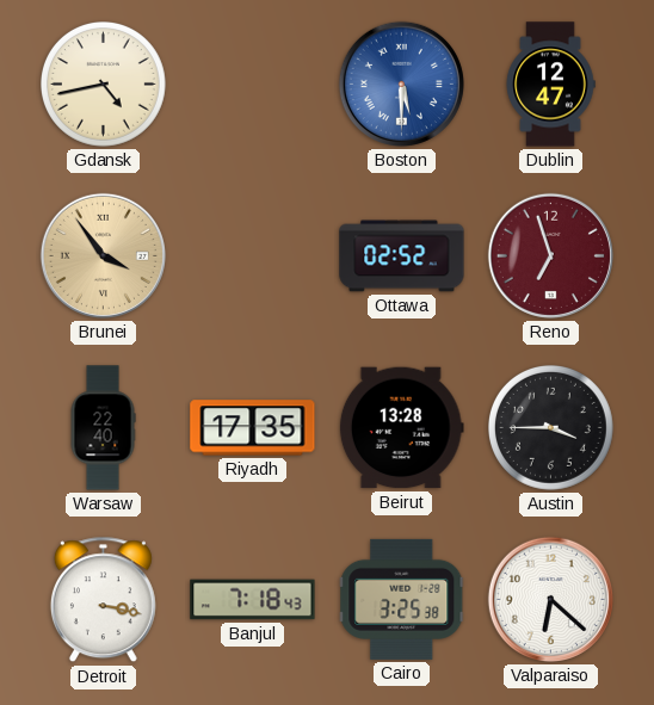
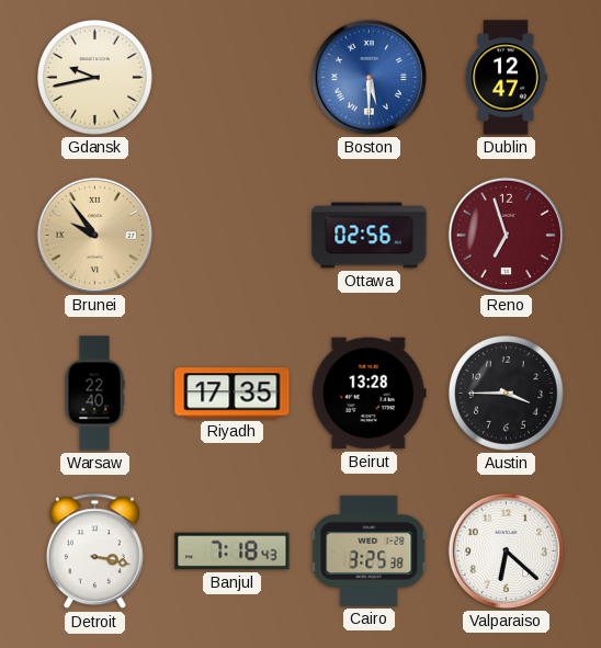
Gdansk: 4:43 -> 9:43 (95, 78)
Brunei: 3:54 -> 9:54 (94, 235)
Ottawa: 02:52 -> 02:56 (370, 236)
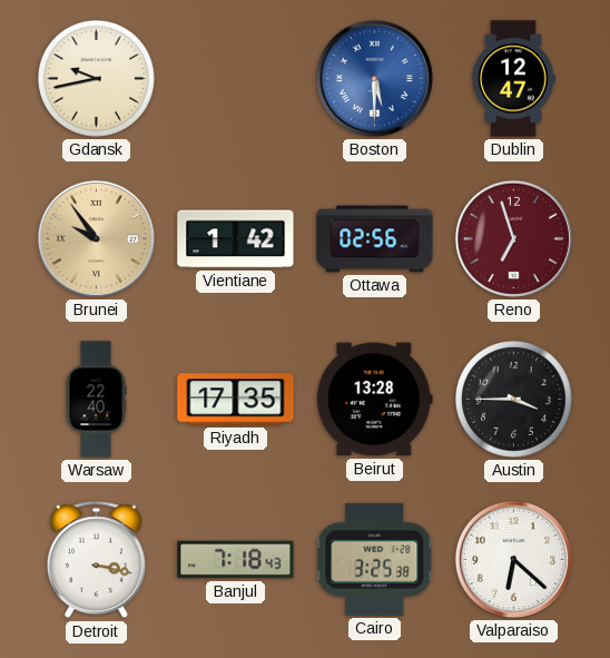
Vientiane: none -> 1:42 (236, 239)
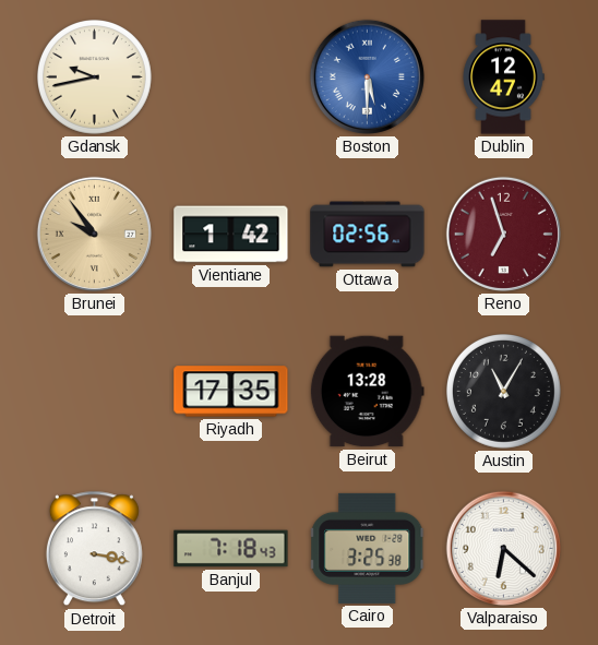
Warsaw: 22:40 -> none (96, 400)
Austin: 3:45 -> 11:05 (504, 392)
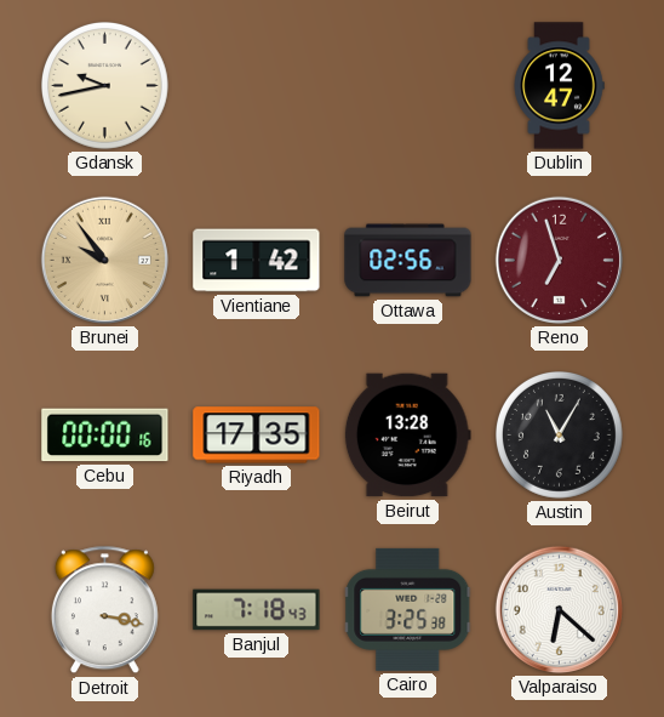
Boston: 5:30 -> none (367, 76)
Cebu: none -> 00:00 (105, 436)
